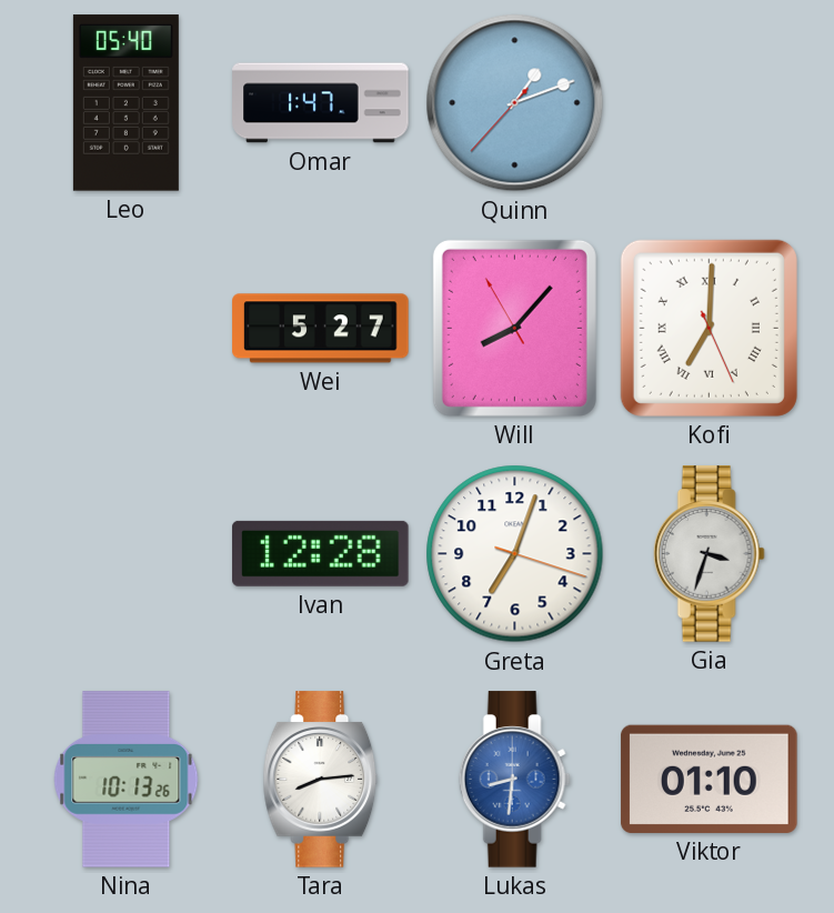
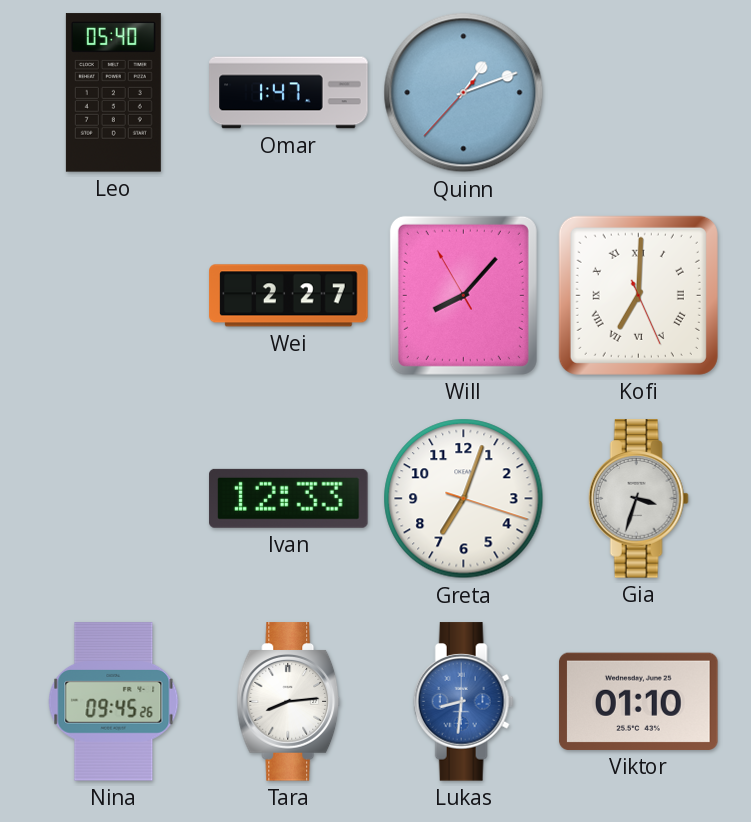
Wei: 5:27 -> 2:27 (289, 296)
Ivan: 12:28 -> 12:33 (289, 498)
Nina: 10:13 -> 09:45 (114, 702)
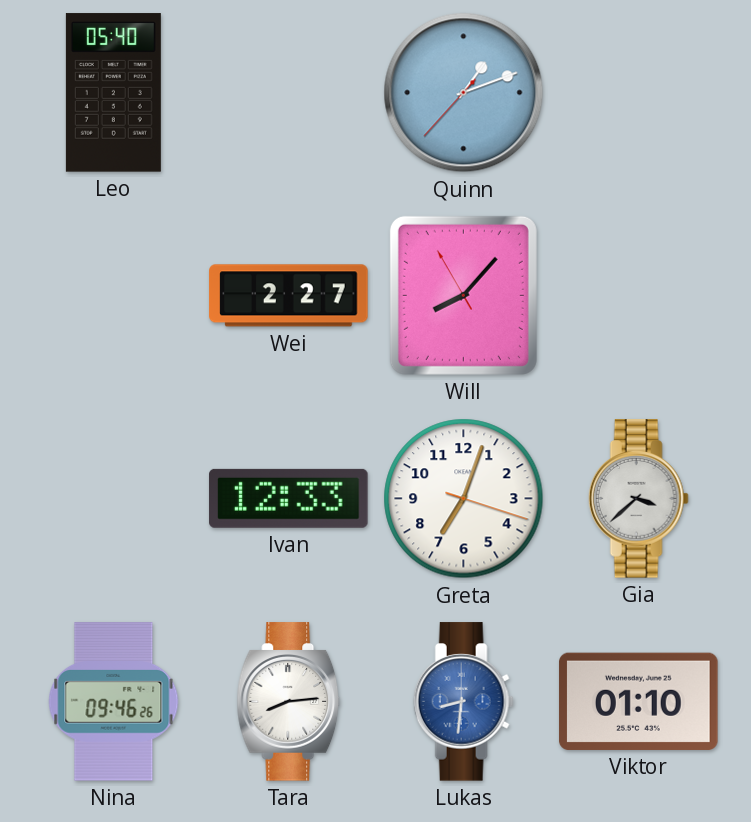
Omar: 1:47 -> none (289, 93)
Kofi: 7:00 -> none (638, 295)
Gia: 3:33 -> 3:38 (638, 499)
Nina: 09:45 -> 09:46 (114, 702)
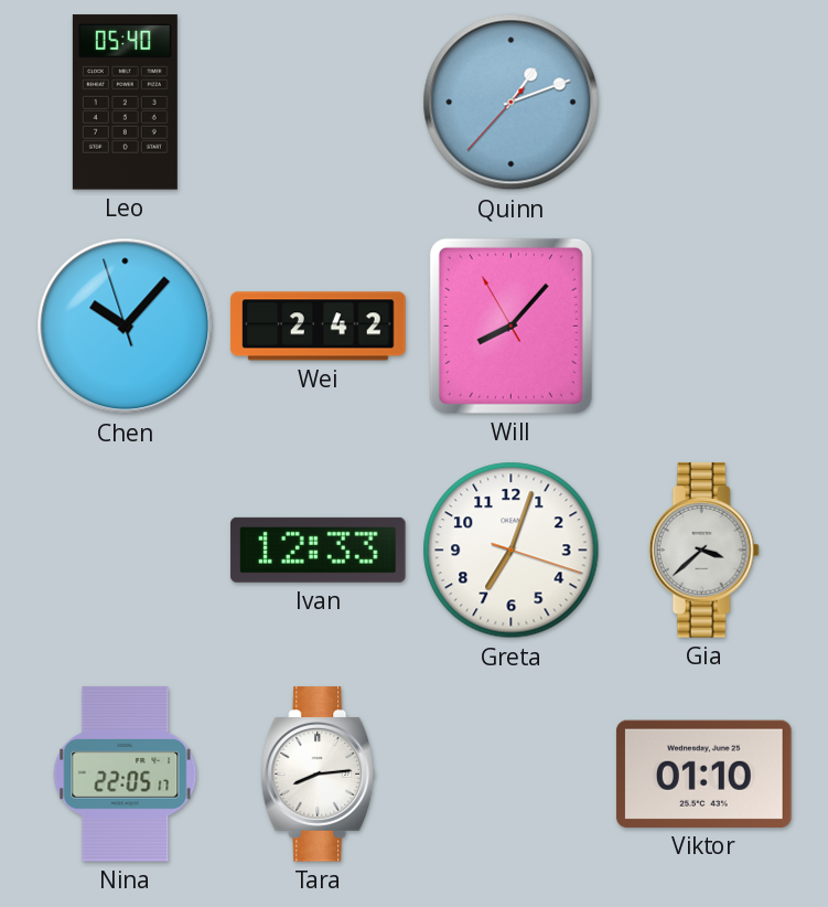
Chen: none -> 10:06 (126, 327)
Wei: 2:27 -> 2:42 (319, 327)
Nina: 09:46 -> 22:05 (126, 775)
Lukas: 8:31 -> none (463, 702)
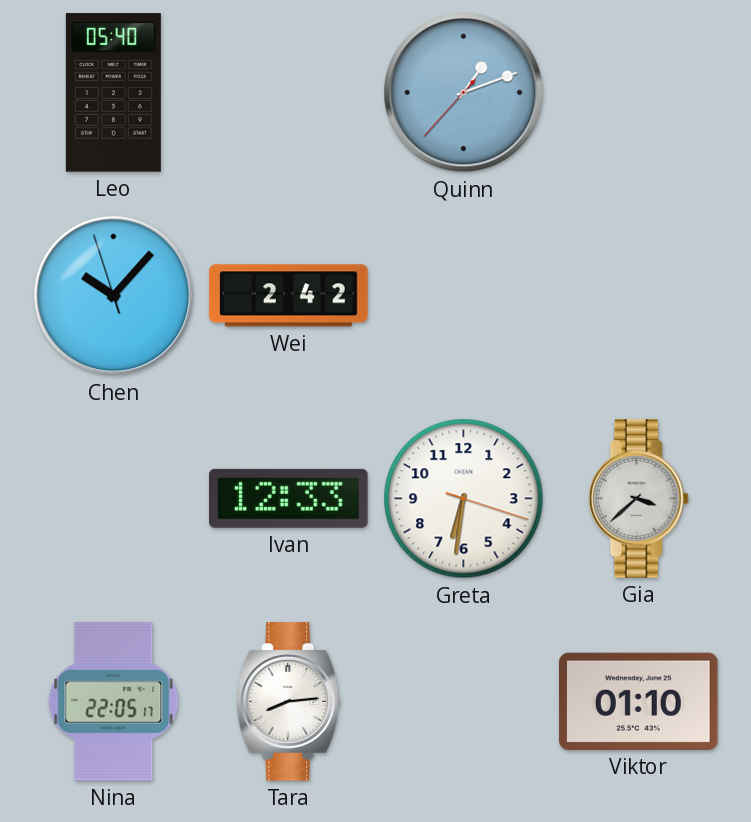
Will: 8:06 -> none (510, 326)
Greta: 7:03 -> 6:31 (464, 499)
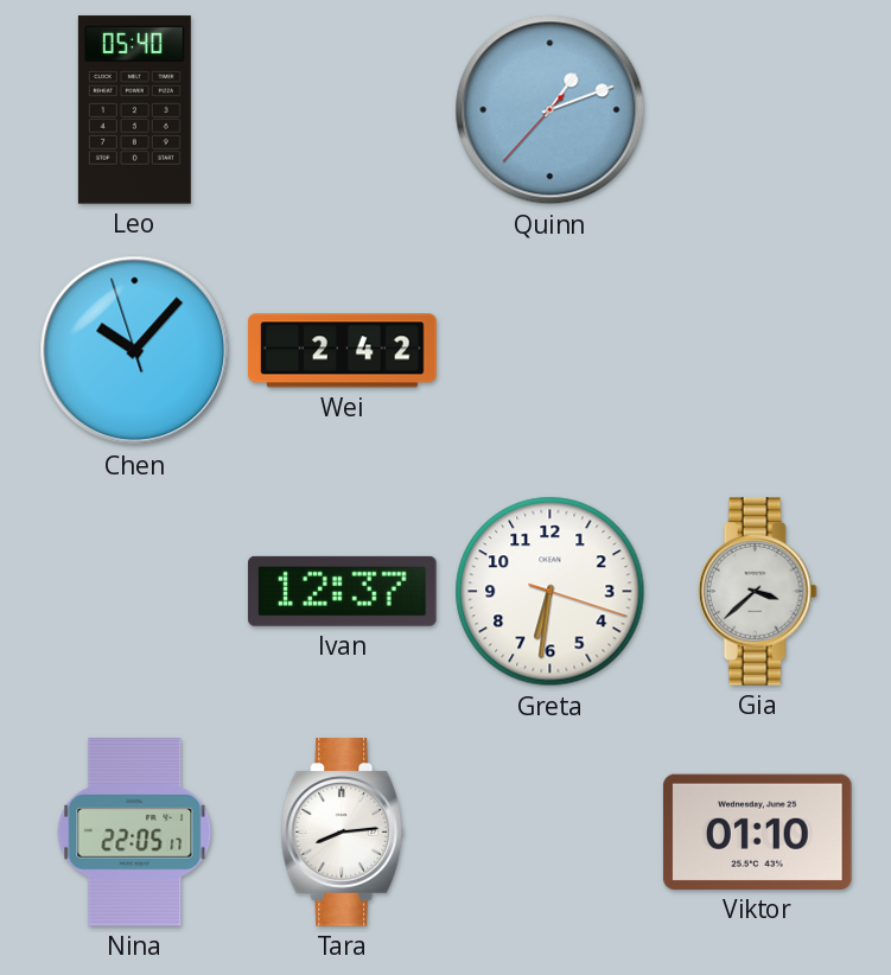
Ivan: 12:33 -> 12:37 (343, 591)
